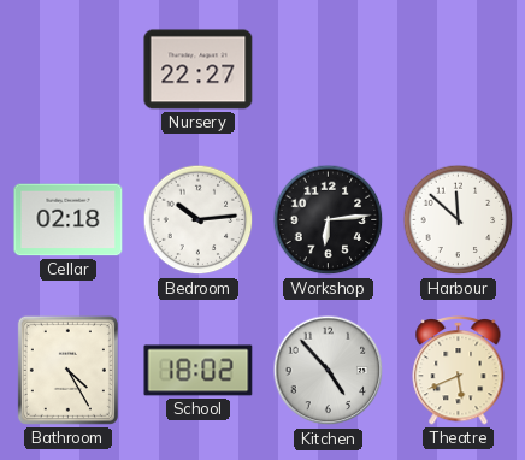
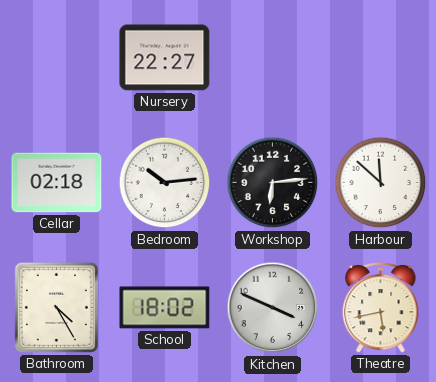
Kitchen: 4:53 -> 3:49 (273, 308)
Theatre: 5:41 -> 5:43 (381, 308)
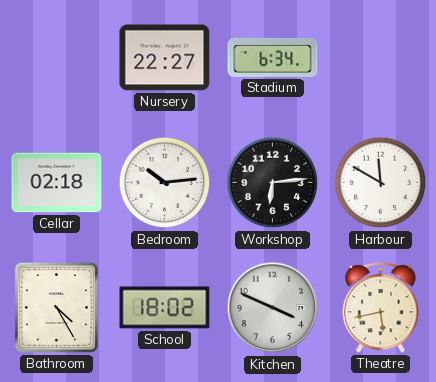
Stadium: none -> 6:34 (273, 57)
Harbour: 11:52 -> 11:50 (381, 183)
